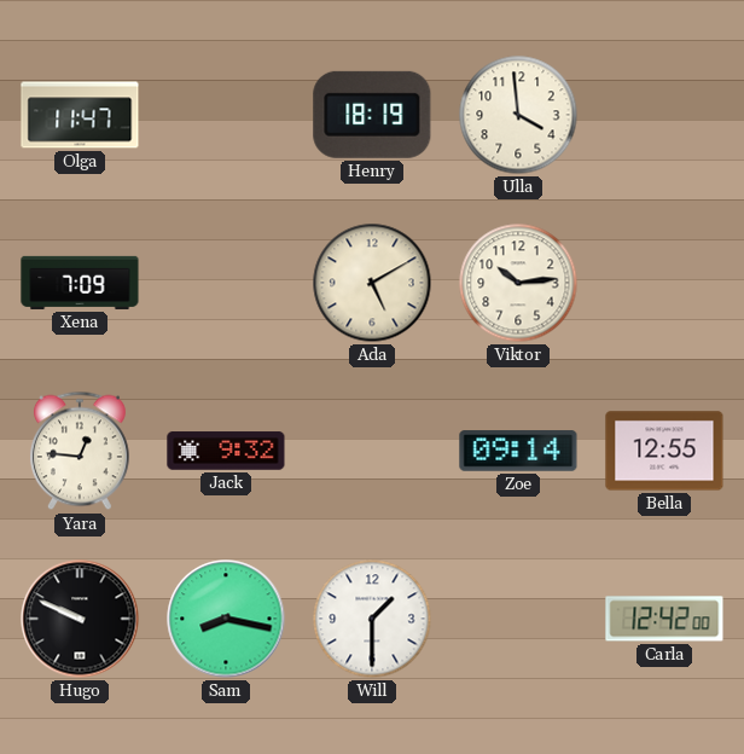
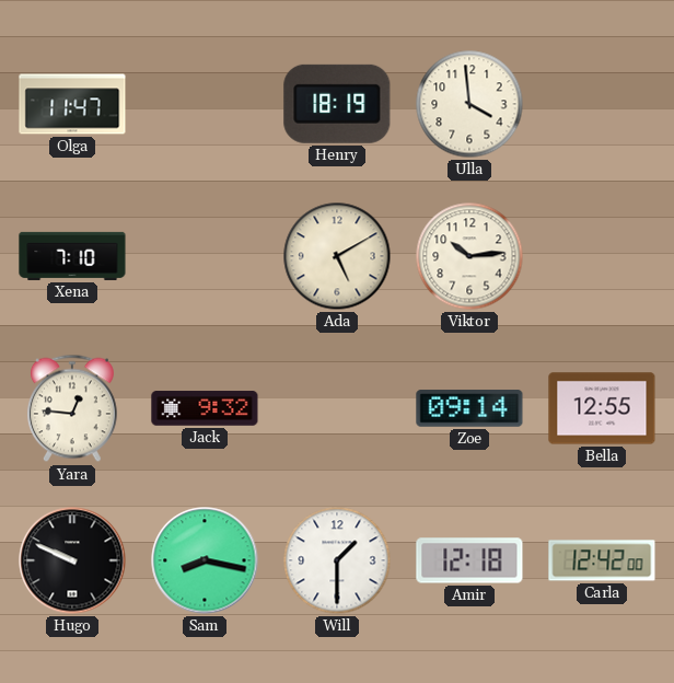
Xena: 7:09 -> 7:10 (72, 256)
Amir: none -> 12:18 (469, 560)
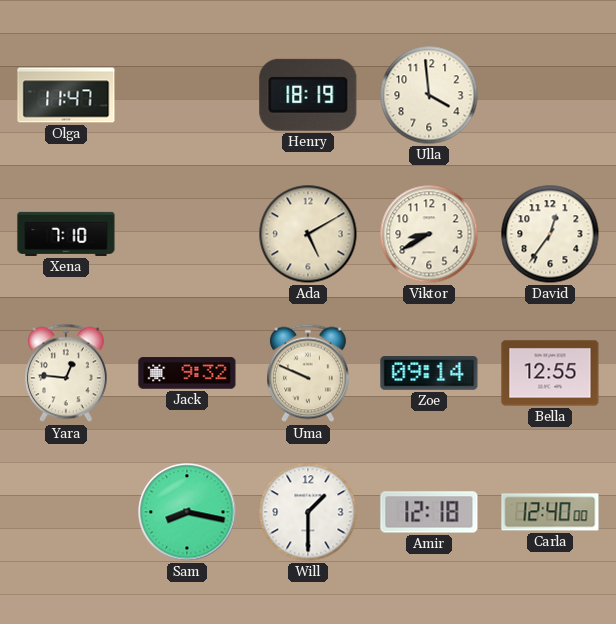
Viktor: 10:14 -> 8:40 (429, 234)
David: none -> 12:36 (550, 234)
Uma: none -> 9:49 (308, 373)
Hugo: 9:49 -> none (72, 560)
Carla: 12:42 -> 12:40 (550, 512)
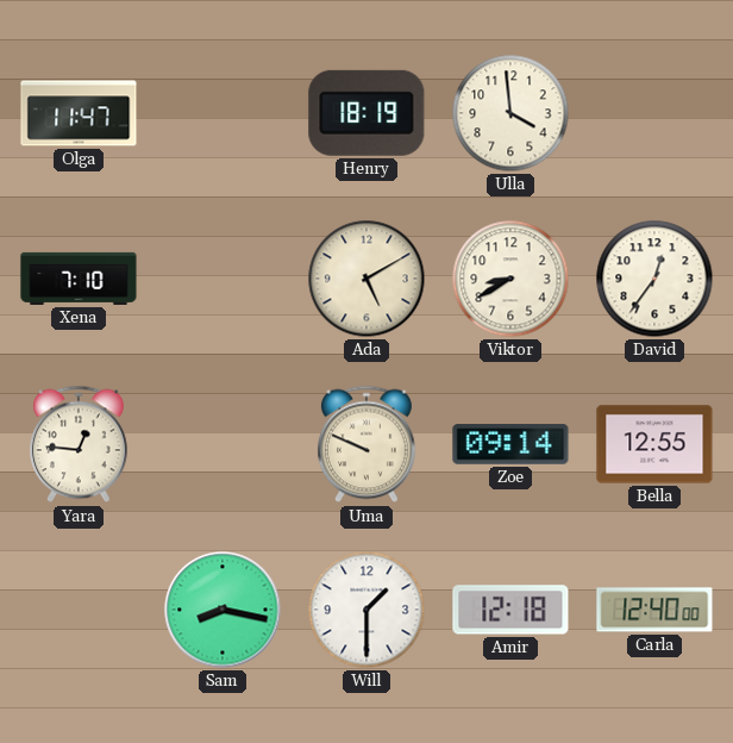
Jack: 9:32 -> none (187, 373)
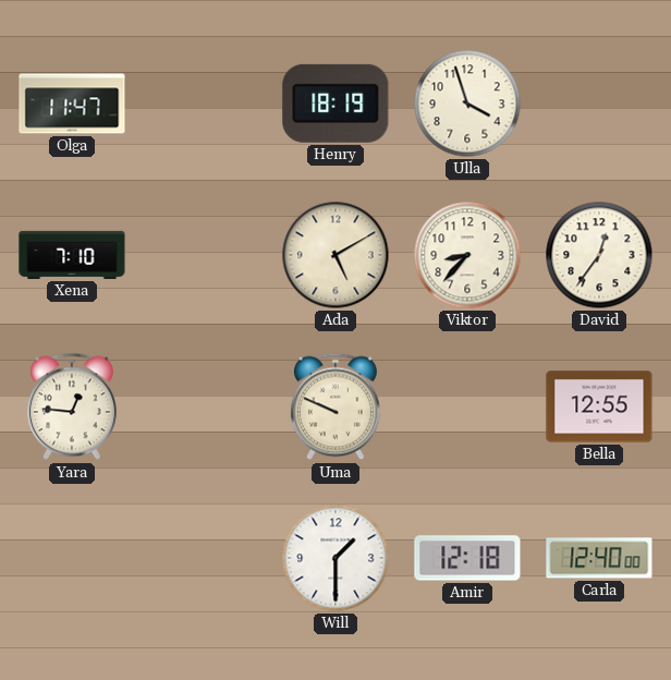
Ulla: 3:59 -> 3:57 (467, 104)
Viktor: 8:40 -> 8:37 (467, 255)
Zoe: 09:14 -> none (510, 444)
Sam: 8:17 -> none (223, 610)
